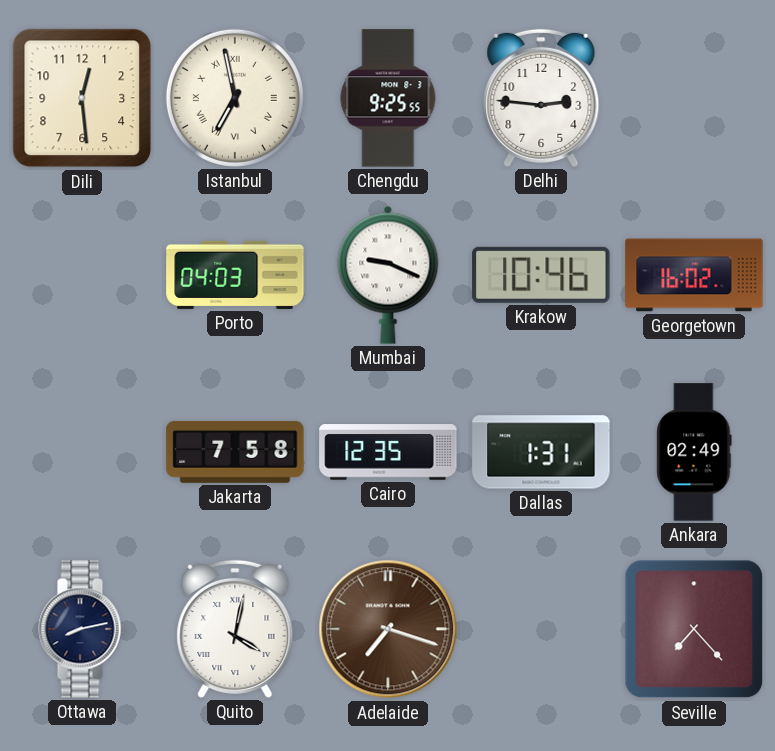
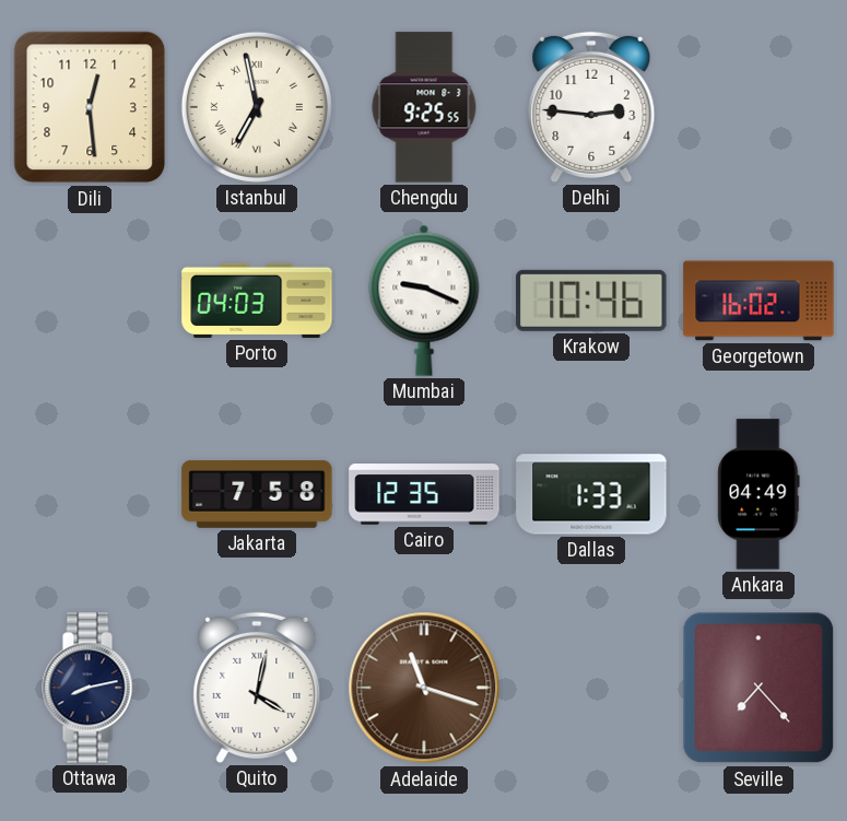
Dallas: 1:31 -> 1:33 (591, 494)
Ankara: 02:49 -> 04:49 (758, 494)
Adelaide: 7:18 -> 11:18 (424, 688)
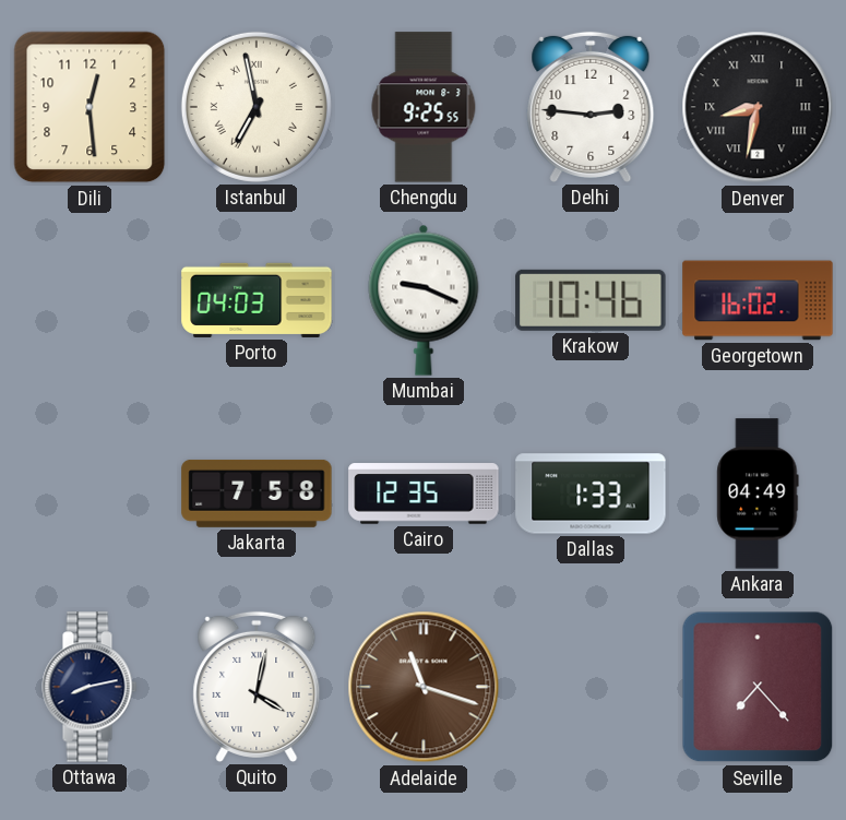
Denver: none -> 8:32 (758, 107)
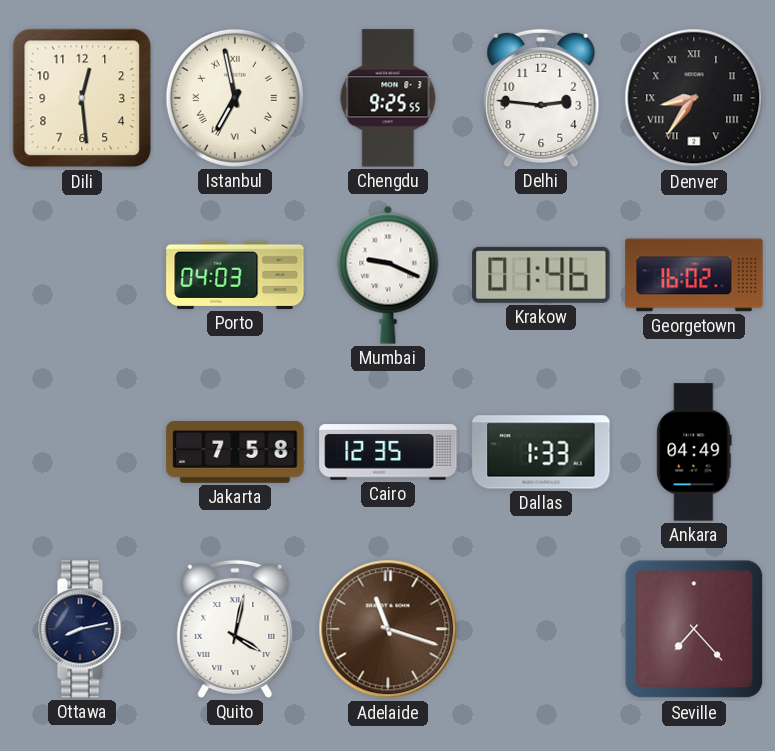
Denver: 8:32 -> 8:36 (694, 98)
Krakow: 10:46 -> 01:46 (541, 275)
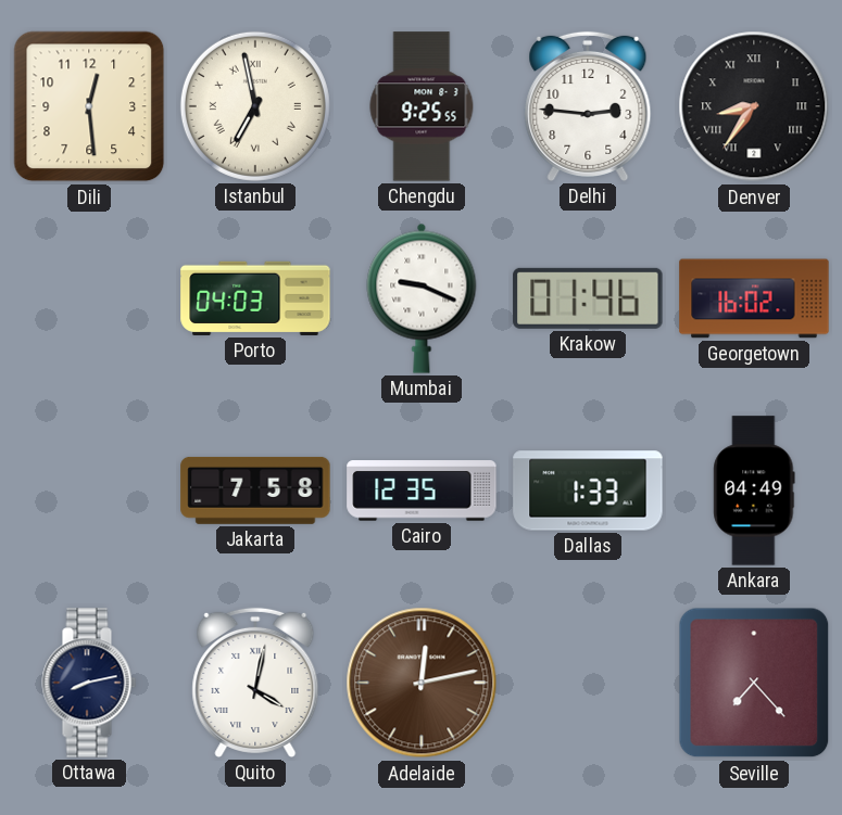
Adelaide: 11:18 -> 12:13 (422, 683)
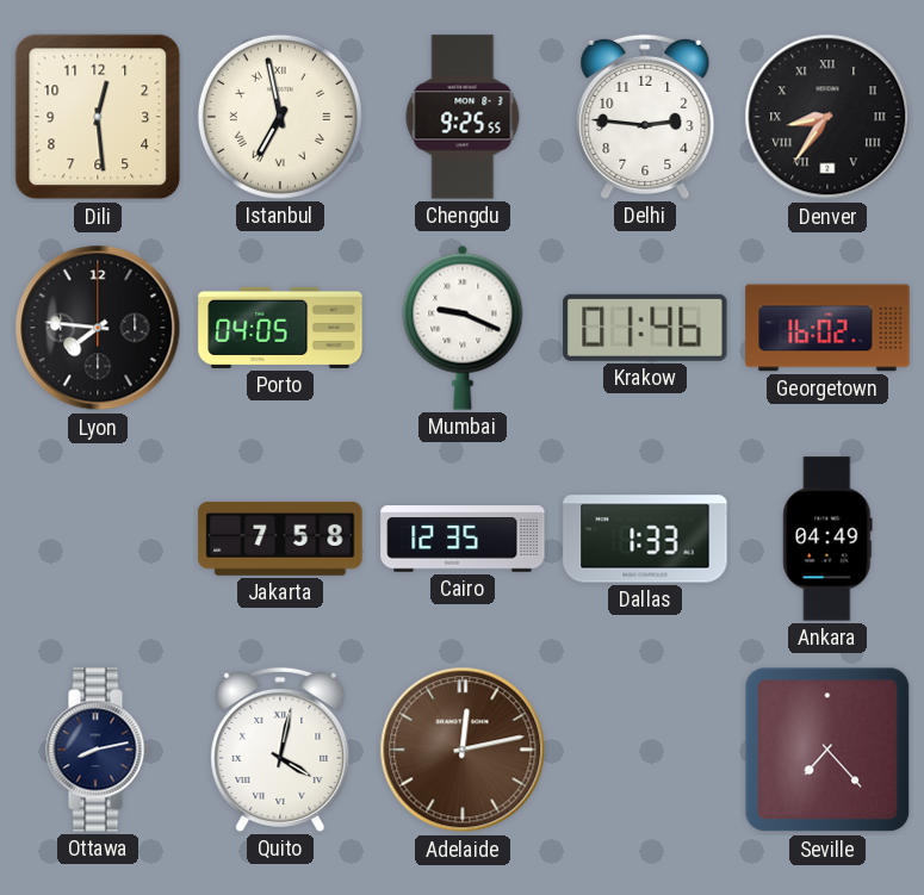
Lyon: none -> 7:46 (98, 328)
Porto: 04:03 -> 04:05 (280, 328)
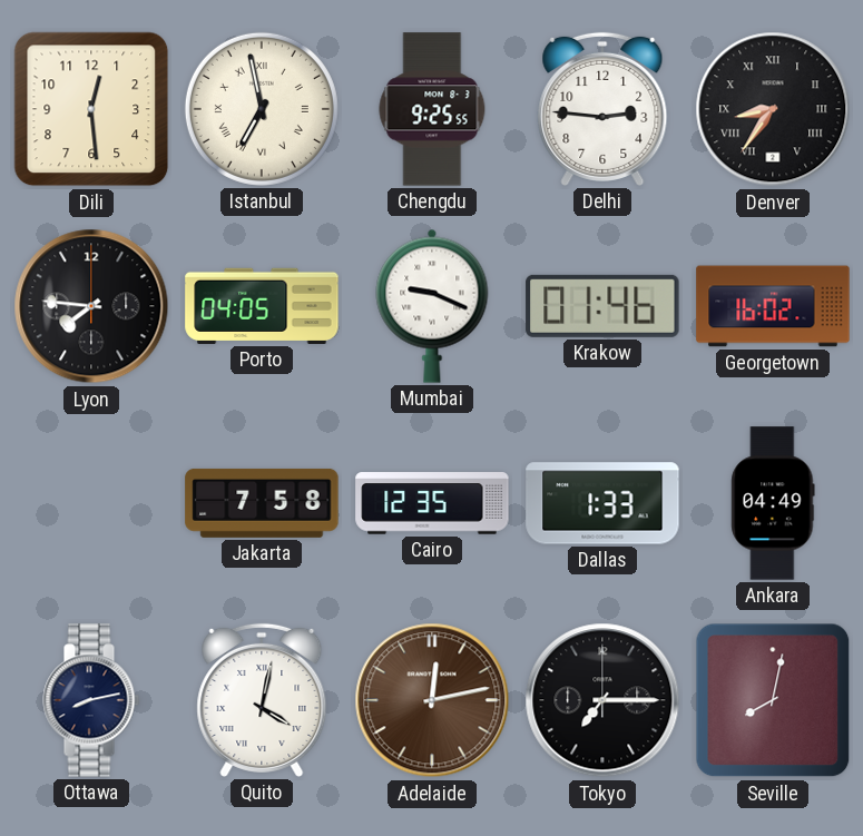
Tokyo: none -> 7:15 (602, 700)
Seville: 7:23 -> 8:02 (773, 700)
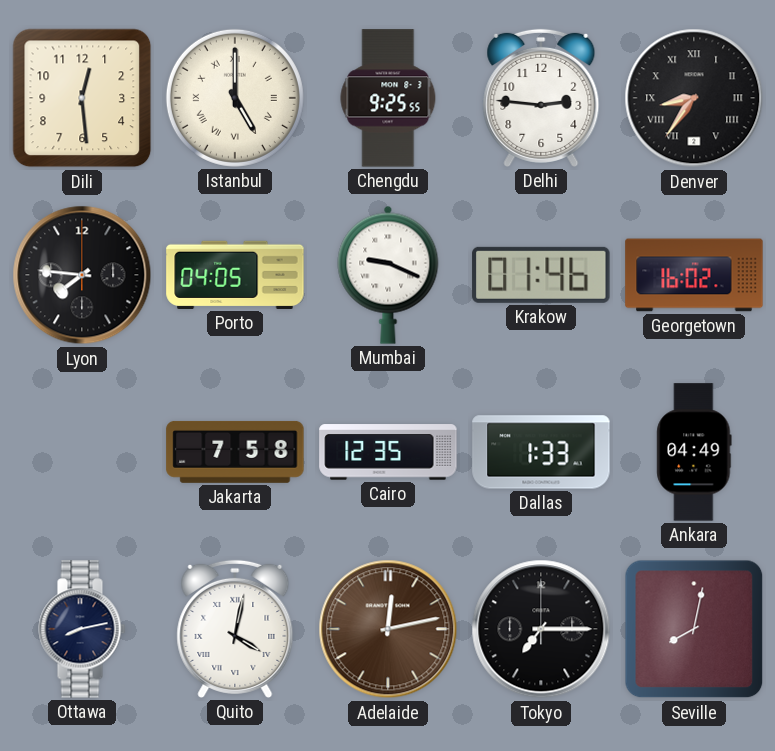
Istanbul: 6:58 -> 5:00 (235, 98)
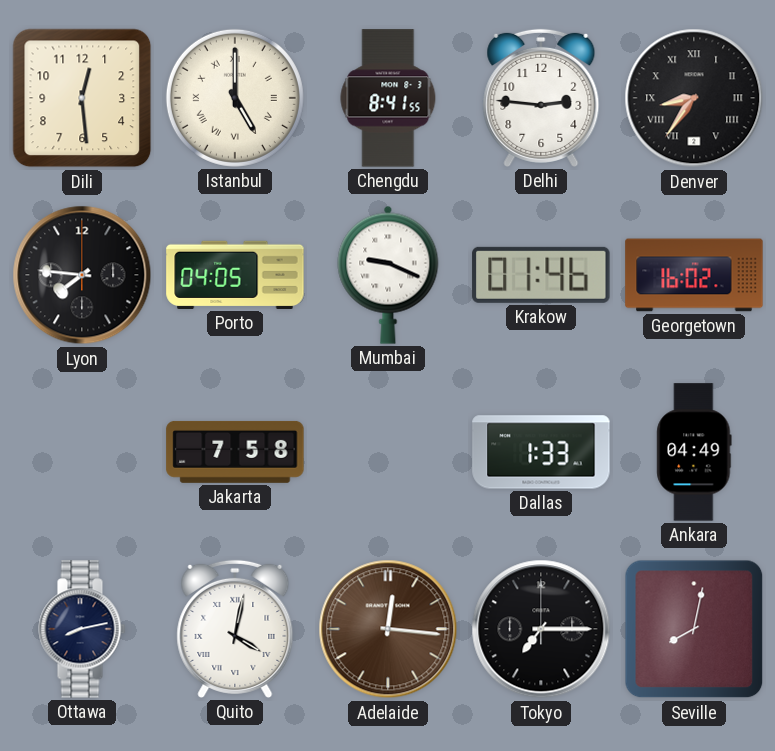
Chengdu: 9:25 -> 8:41 (388, 98)
Cairo: 12:35 -> none (388, 452)
Adelaide: 12:13 -> 12:16 (388, 629)
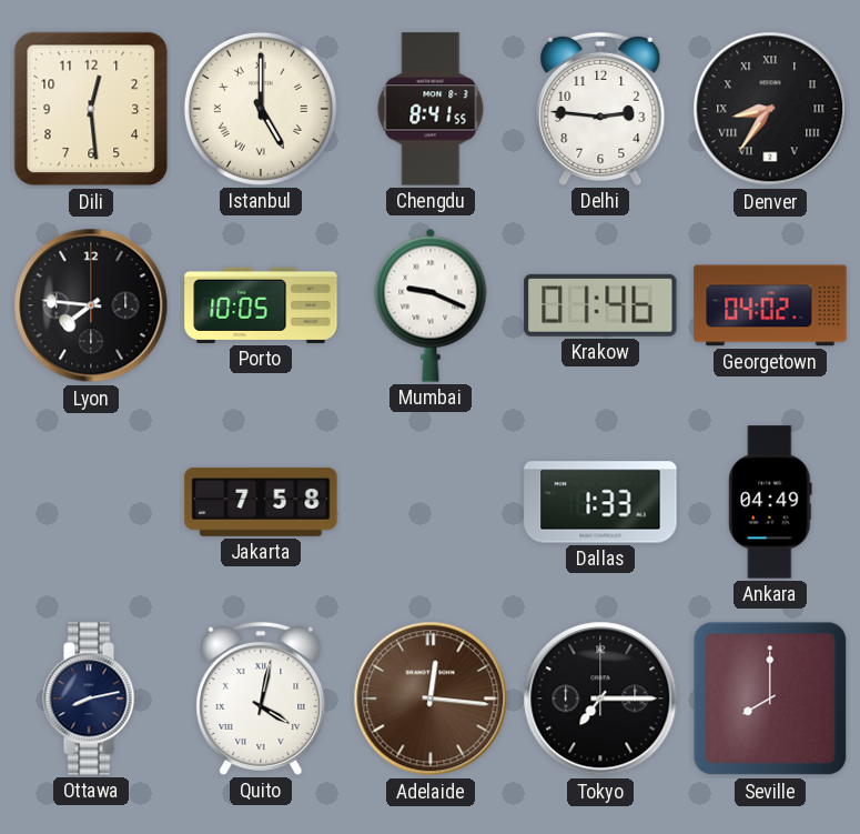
Porto: 04:05 -> 10:05 (261, 305)
Georgetown: 16:02 -> 04:02 (770, 305)
Seville: 8:02 -> 8:00 (770, 699)
